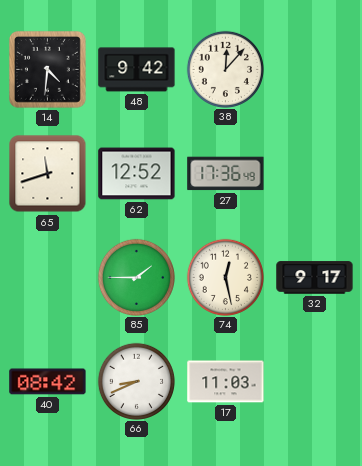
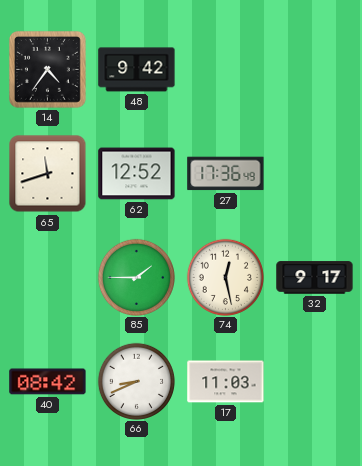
14: 4:31 -> 4:36 (47, 69)
38: 12:07 -> none (225, 69)
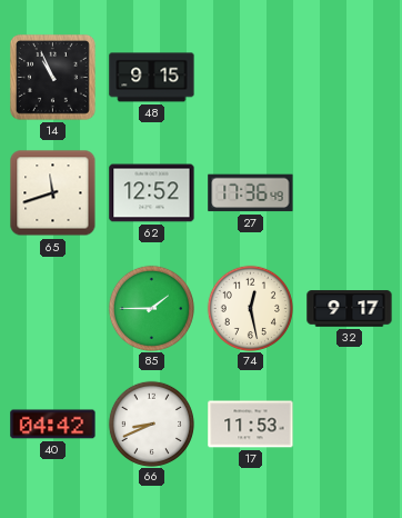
14: 4:36 -> 10:56 (52, 77)
48: 9:42 -> 9:15 (152, 78)
40: 08:42 -> 04:42 (53, 425)
17: 11:03 -> 11:53 (251, 425)
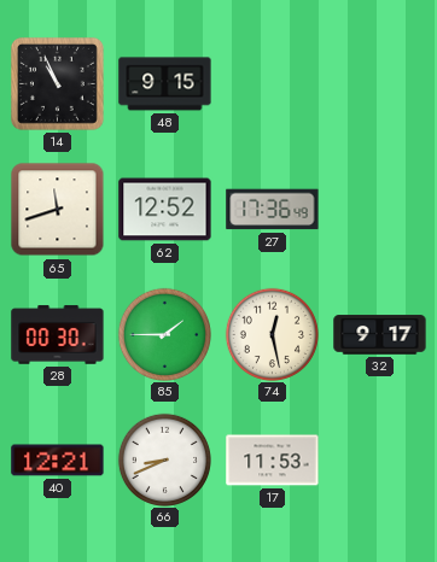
28: none -> 00:30 (58, 335)
40: 04:42 -> 12:21 (58, 461)
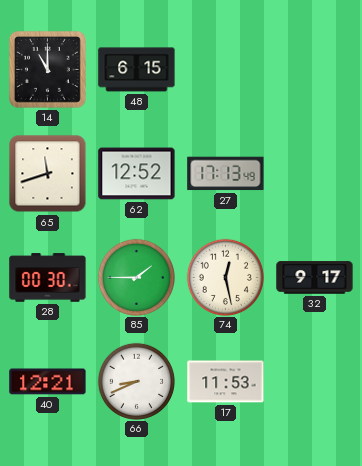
14: 10:56 -> 11:00 (47, 69)
48: 9:15 -> 6:15 (137, 70)
27: 17:36 -> 17:13 (226, 174)
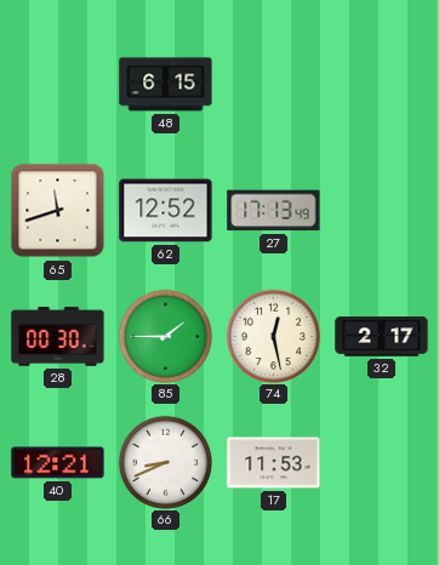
14: 11:00 -> none (47, 69)
32: 9:17 -> 2:17 (382, 337)
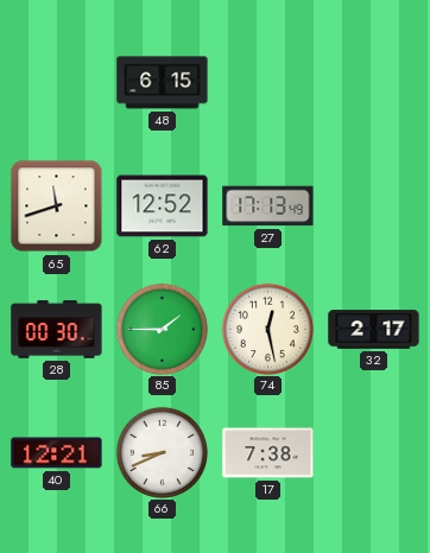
17: 11:53 -> 7:38 (268, 453)
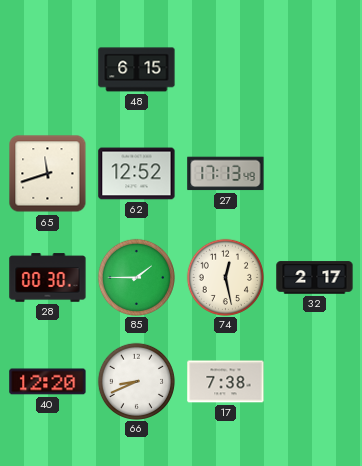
40: 12:21 -> 12:20 (48, 382)
